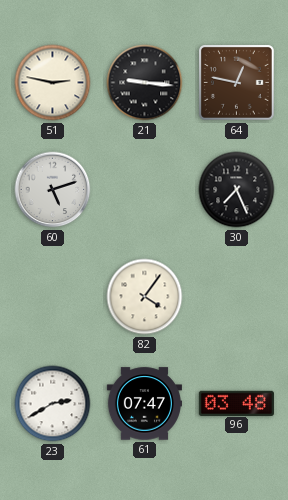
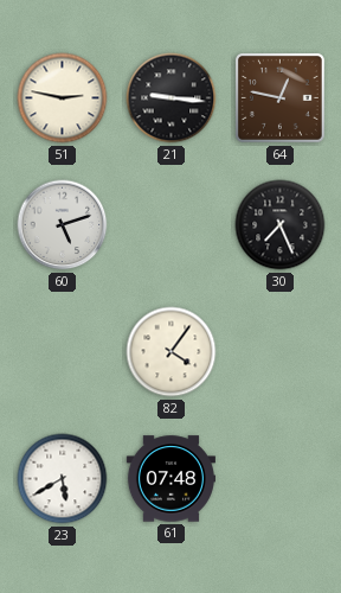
23: 2:40 -> 5:40 (63, 479)
61: 07:47 -> 07:48 (170, 479)
96: 03:48 -> none (236, 403)
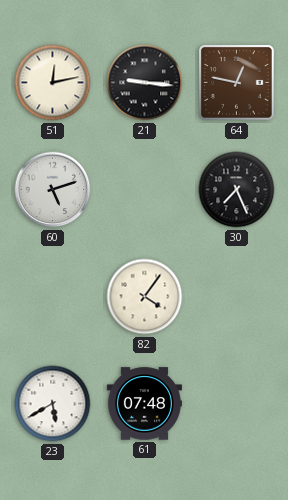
51: 2:47 -> 12:13 (53, 83)
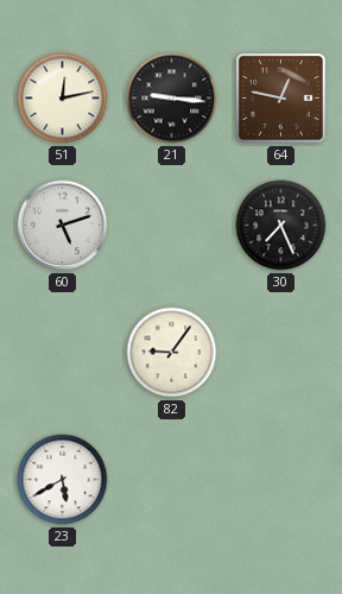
82: 4:06 -> 9:06 (172, 353)
61: 07:48 -> none (144, 404)
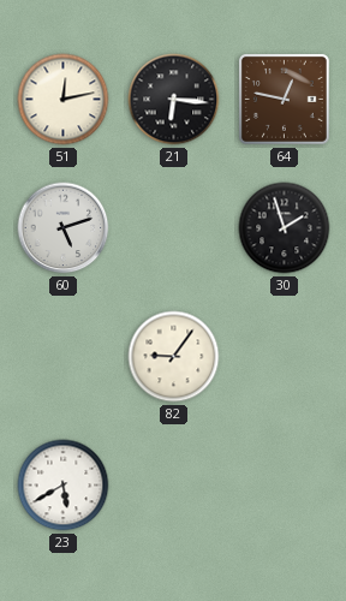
21: 9:16 -> 6:16 (174, 100)
30: 7:26 -> 1:57 (285, 228)
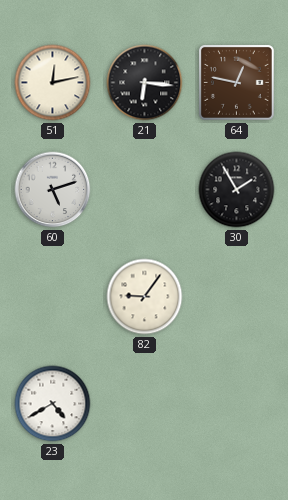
30: 1:57 -> 1:55 (237, 190)
23: 5:40 -> 4:40 (53, 404)
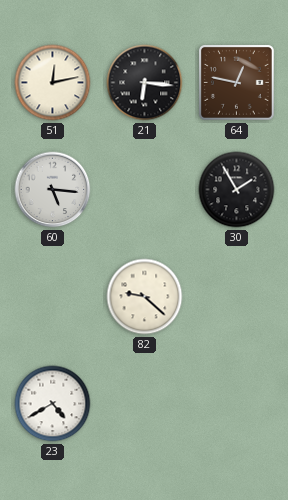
60: 5:12 -> 5:16 (53, 190)
82: 9:06 -> 9:22 (145, 297)
